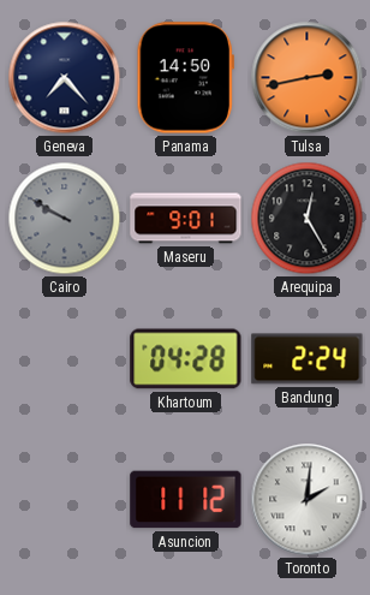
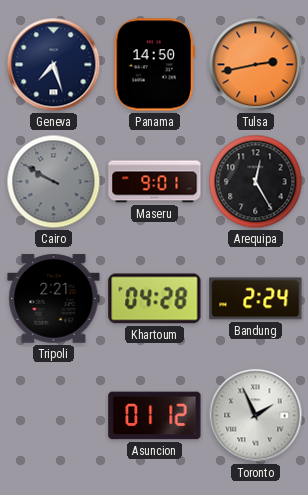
Geneva: 7:23 -> 7:27 (54, 65)
Tripoli: none -> 2:21 (54, 299)
Asuncion: 11:12 -> 01:12 (155, 416)
Toronto: 2:01 -> 1:56 (256, 416)
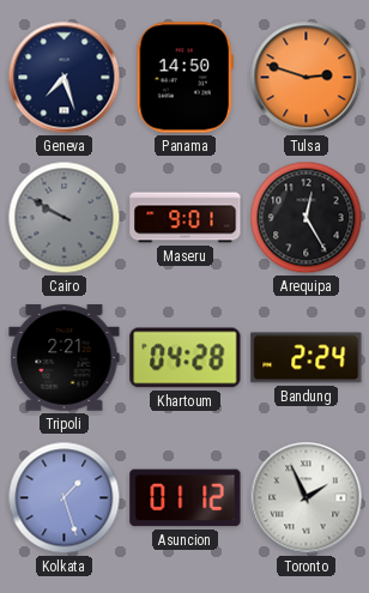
Tulsa: 2:43 -> 2:48 (307, 78)
Kolkata: none -> 1:27 (65, 498)
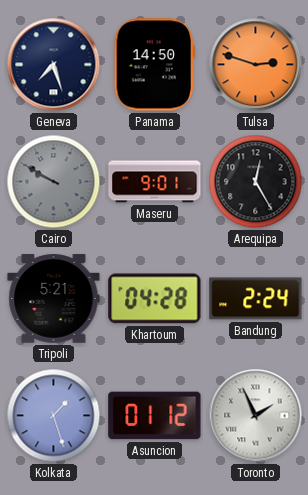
Tripoli: 2:21 -> 5:21 (54, 299)
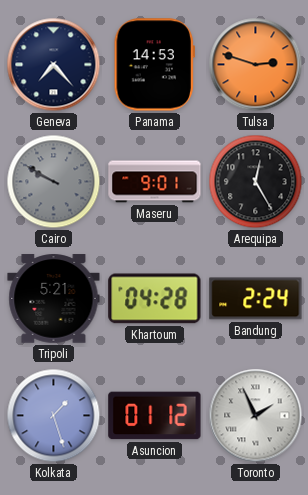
Geneva: 7:27 -> 7:23 (54, 65)
Panama: 14:50 -> 14:53 (154, 65)
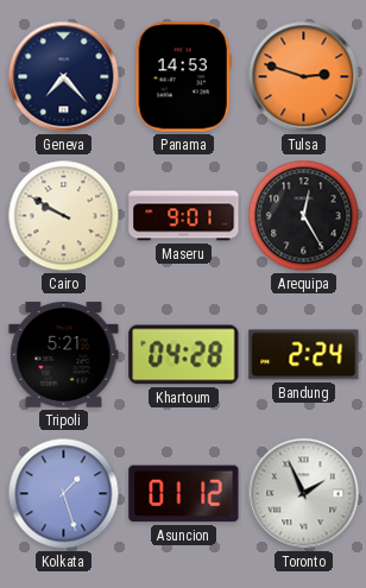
Cairo dial: grey -> cream (64, 216)
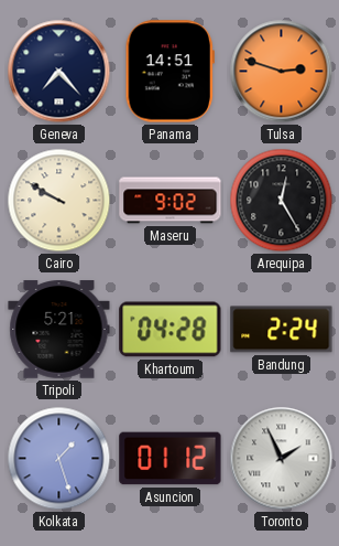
Panama: 14:53 -> 14:51 (169, 72)
Maseru: 9:01 -> 9:02 (171, 201)
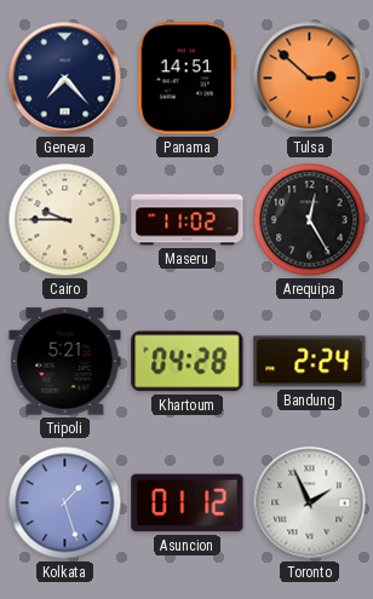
Tulsa: 2:48 -> 2:52 (310, 79)
Cairo: 9:50 -> 9:45 (65, 220)
Maseru: 9:02 -> 11:02 (188, 220)
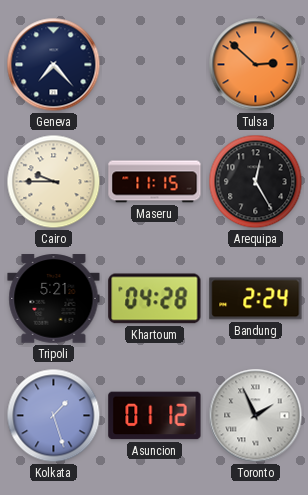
Panama: 14:51 -> none (187, 79)
Maseru: 11:02 -> 11:15 (155, 182)
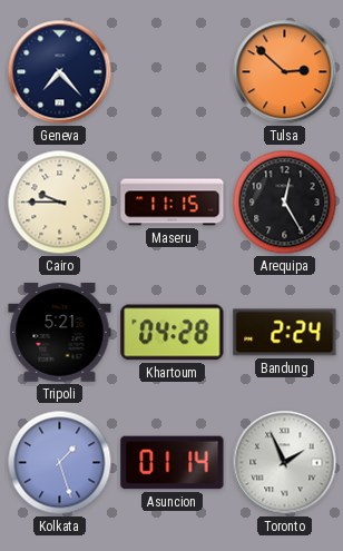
Asuncion: 01:12 -> 01:14 (173, 463)
